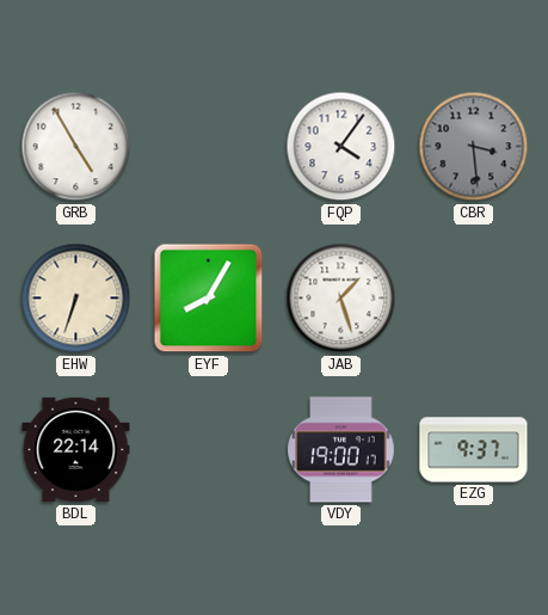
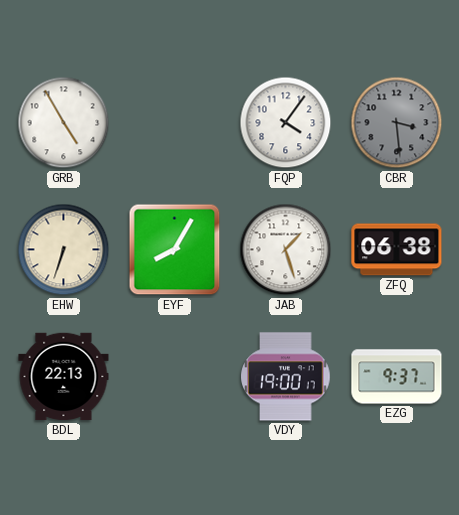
ZFQ: none -> 06:38 (397, 250)
BDL: 22:14 -> 22:13 (64, 377)
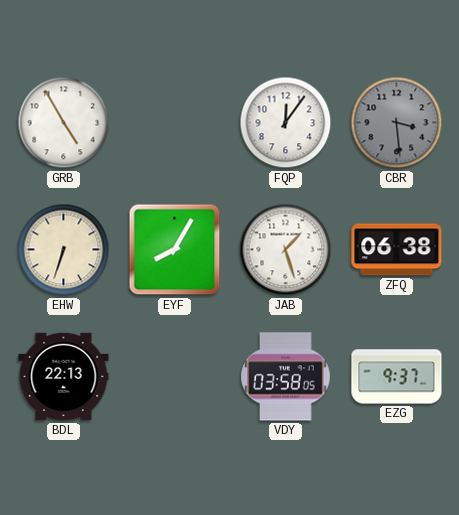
FQP: 4:06 -> 12:06 (286, 123)
VDY: 19:00 -> 03:58 (286, 377)
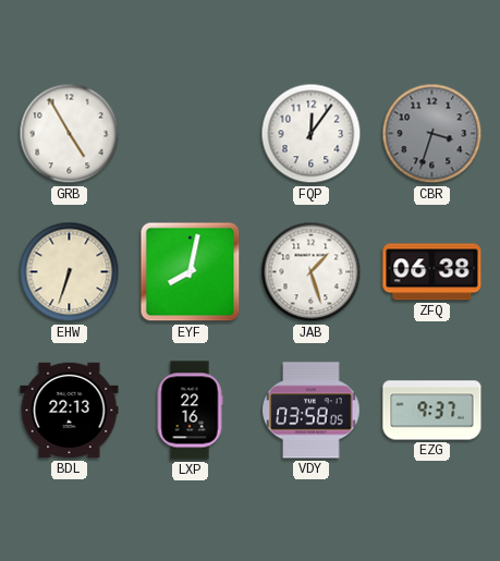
CBR: 3:29 -> 3:33 (432, 134)
EYF: 8:05 -> 8:02 (191, 272)
LXP: none -> 22:16 (190, 411)
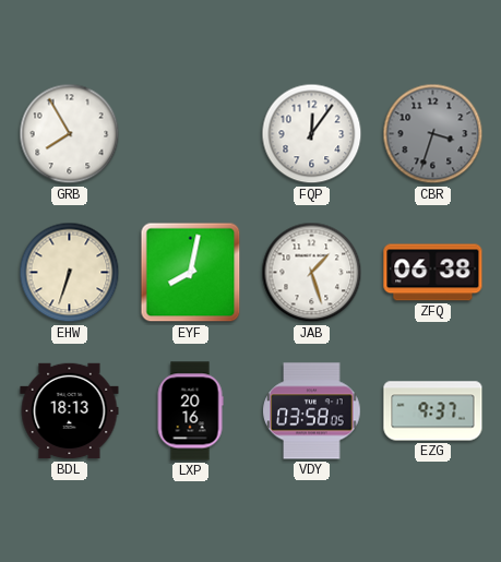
GRB: 4:55 -> 7:55 (70, 134)
BDL: 22:13 -> 18:13 (70, 411)
LXP: 22:16 -> 20:16 (190, 411)
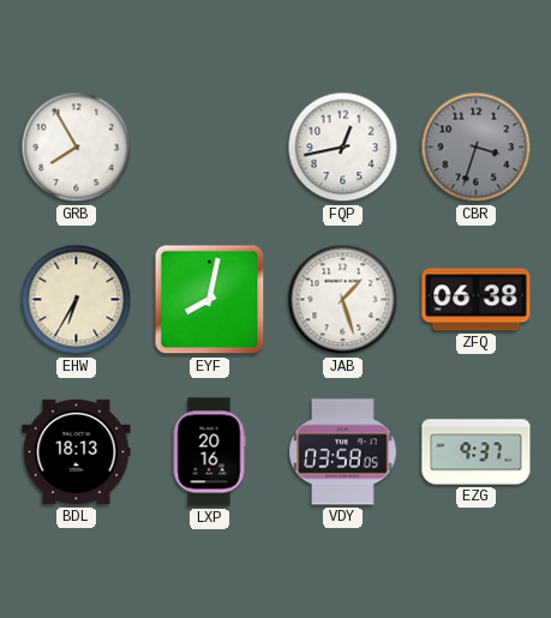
FQP: 12:06 -> 12:43 (343, 148)
EHW: 6:33 -> 6:35 (77, 300)
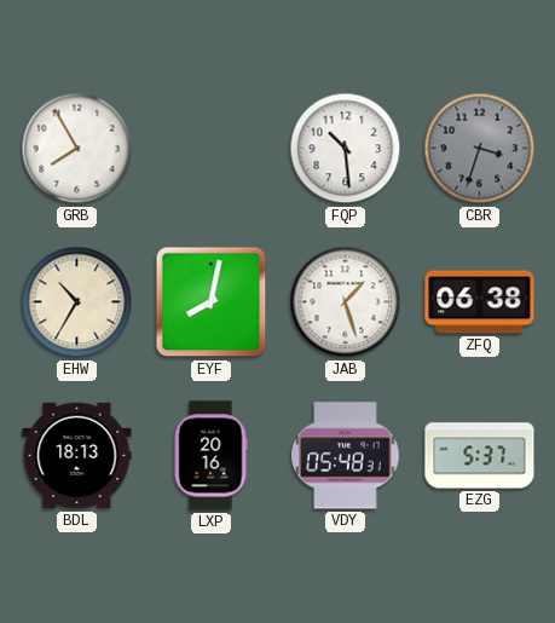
FQP: 12:43 -> 10:29 (346, 149)
EHW: 6:35 -> 10:35 (77, 302)
VDY: 03:58 -> 05:48 (346, 456)
EZG: 9:37 -> 5:37 (480, 456)
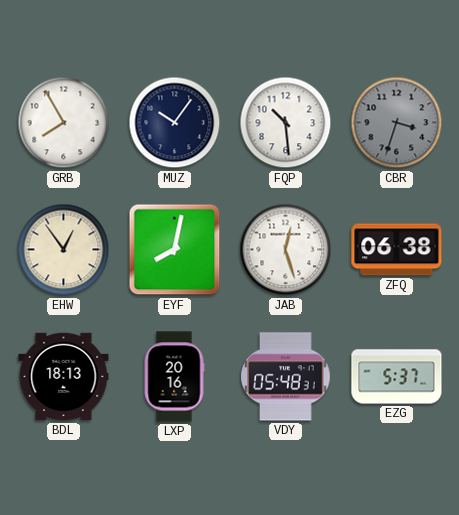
MUZ: none -> 10:06 (175, 123)
EHW: 10:35 -> 12:54 (64, 250)
JAB: 1:27 -> 12:27 (286, 250)
